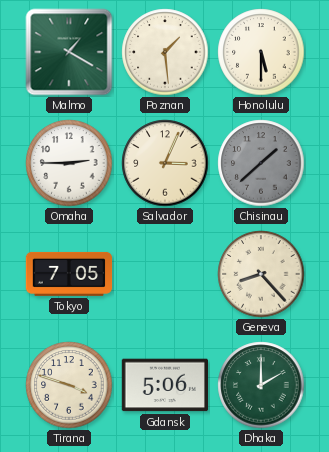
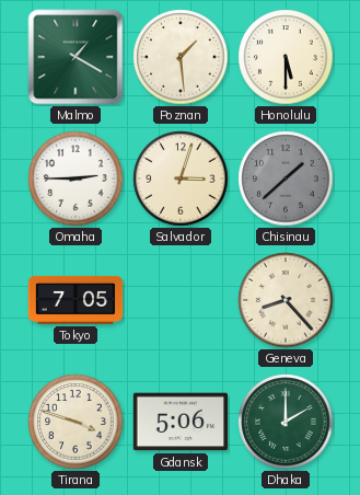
Salvador: 3:04 -> 3:03 (181, 179)
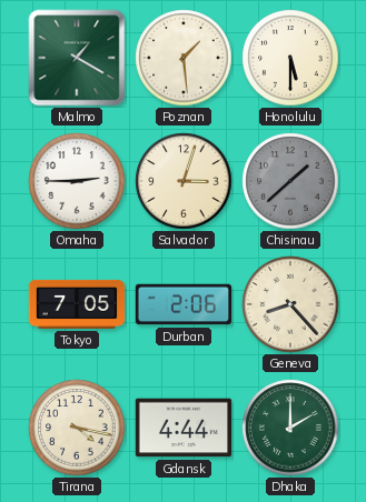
Durban: none -> 2:06 (182, 304)
Tirana: 3:48 -> 4:17 (77, 428)
Gdansk: 5:06 -> 4:44 (182, 428)
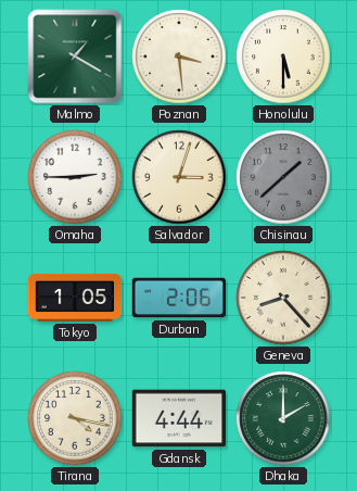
Poznan: 1:29 -> 3:29 (179, 56)
Tokyo: 7:05 -> 1:05 (75, 298)
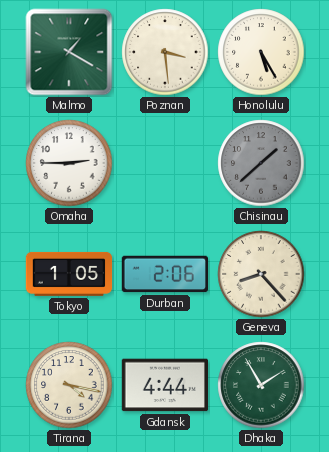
Honolulu: 5:30 -> 5:25 (261, 52)
Salvador: 3:03 -> none (179, 177)
Dhaka: 2:00 -> 1:55 (261, 385)
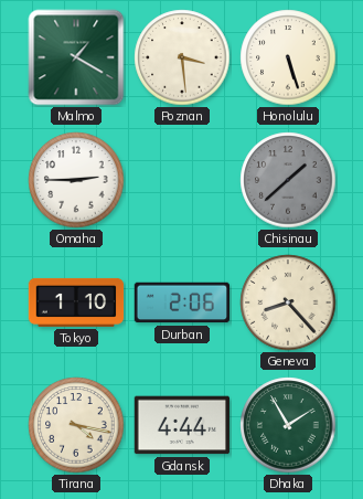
Honolulu: 5:25 -> 5:27 (288, 57)
Tokyo: 1:05 -> 1:10 (76, 302)
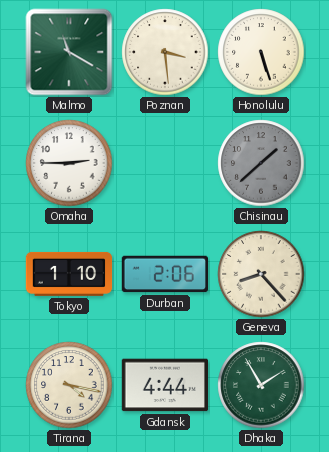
Malmo: 1:20 -> 11:20 (69, 52)
